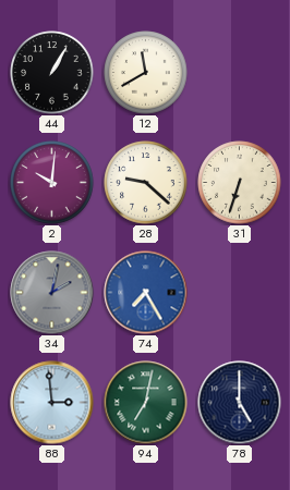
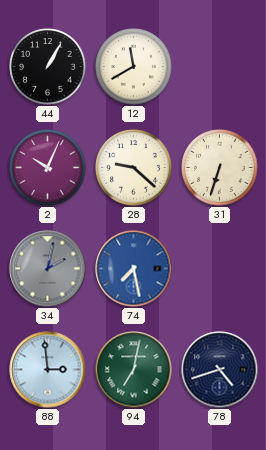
2: 10:01 -> 10:04 (48, 168)
74: 7:25 -> 7:28 (134, 269)
78: 5:00 -> 4:42 (220, 370)
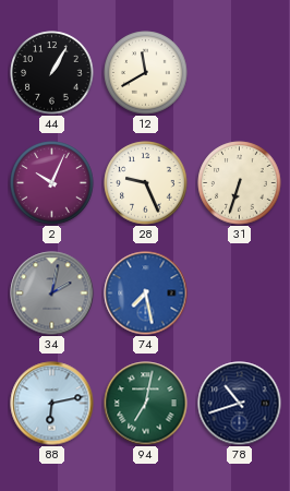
28: 9:22 -> 9:26 (146, 183)
88: 2:59 -> 6:13 (52, 404)
78: 4:42 -> 10:42 (240, 404)
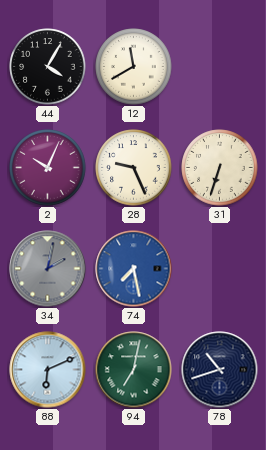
44: 1:05 -> 4:05 (48, 67)
88: 6:13 -> 6:11 (48, 370)
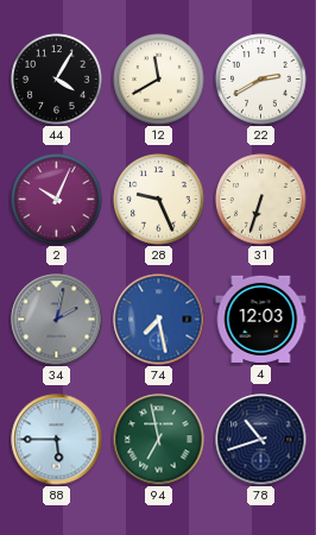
22: none -> 2:40 (261, 80)
4: none -> 12:03 (261, 319)
88: 6:11 -> 5:45 (57, 440)
94: 7:02 -> 6:58 (159, 440)
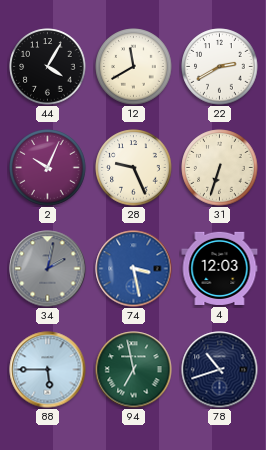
74: 7:28 -> 3:28 (134, 269)
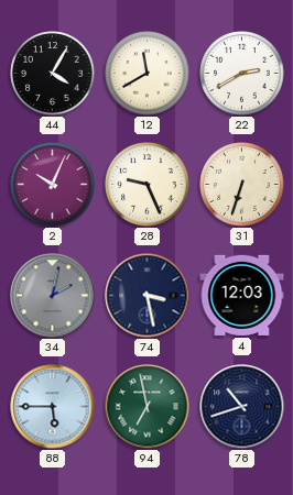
74 dial: blue -> navy (148, 296)
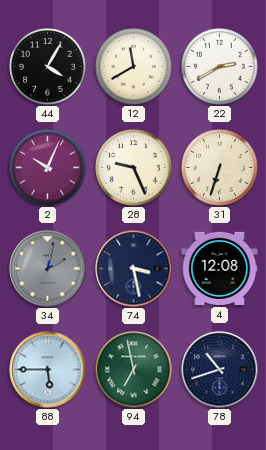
4: 12:03 -> 12:08 (220, 268)
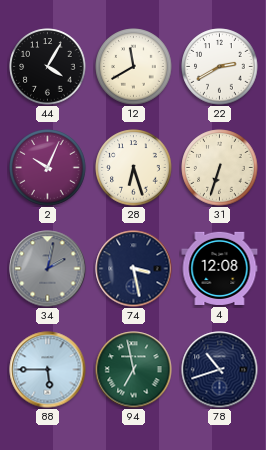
28: 9:26 -> 6:27 (134, 168)
